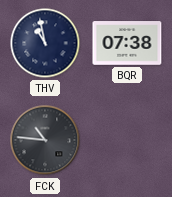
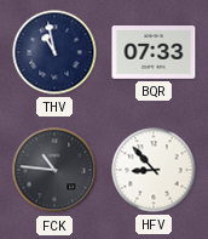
BQR: 07:38 -> 07:33 (154, 52)
HFV: none -> 8:53 (154, 170)
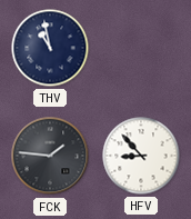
BQR: 07:33 -> none (154, 52)
FCK: 10:46 -> 1:46 (50, 156)
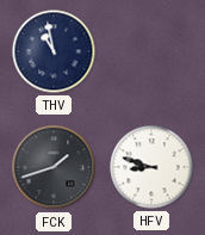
FCK: 1:46 -> 1:42 (54, 167)
HFV: 8:53 -> 8:48 (151, 167)
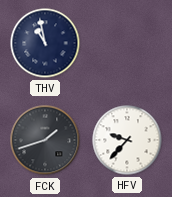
HFV: 8:48 -> 9:37 (127, 140)
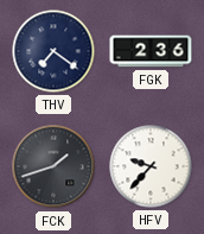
THV: 10:58 -> 7:21 (53, 51)
FGK: none -> 2:36 (151, 51)
